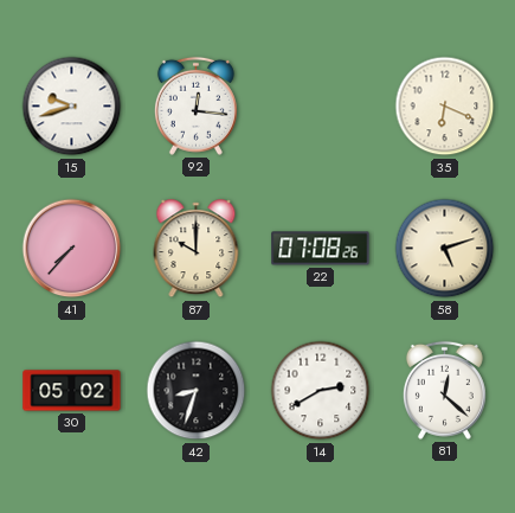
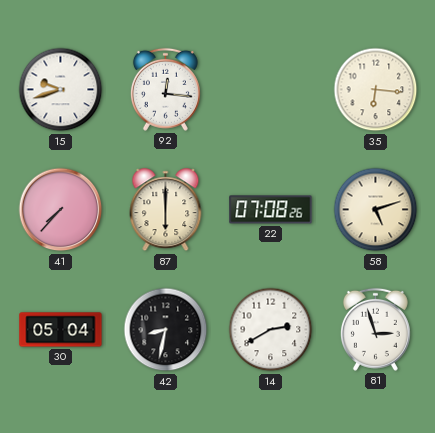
35: 6:19 -> 6:16 (376, 90)
87: 10:00 -> 6:00 (166, 210)
30: 05:02 -> 05:04 (61, 330)
42: 8:33 -> 8:32 (166, 330)
81: 12:22 -> 2:57 (375, 329)
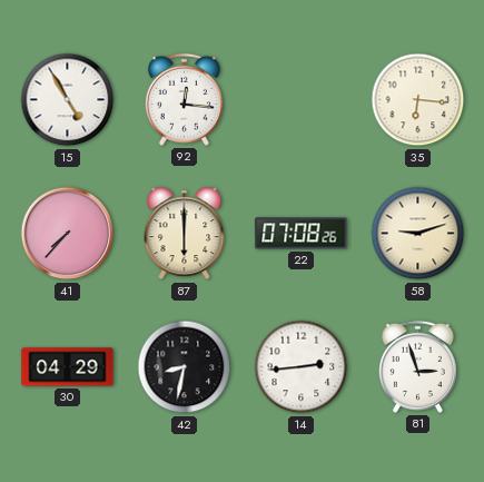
15: 9:42 -> 4:55 (68, 100)
58: 5:12 -> 9:12 (418, 234)
30: 05:04 -> 04:29 (68, 367)
14: 2:40 -> 2:44 (302, 367)
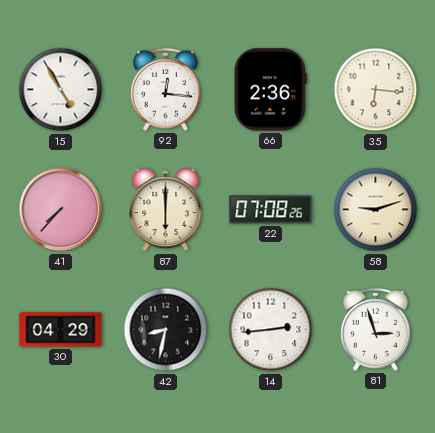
66: none -> 2:36 (270, 90)
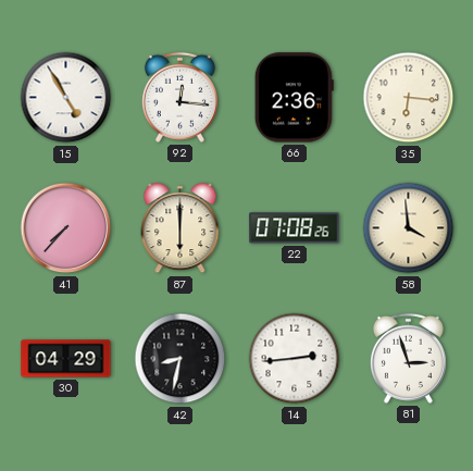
58: 9:12 -> 3:59 (409, 228)
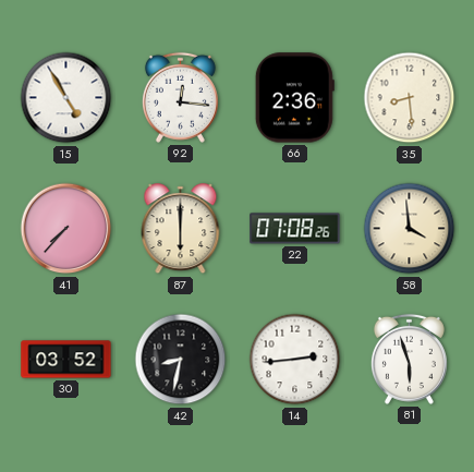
35: 6:16 -> 8:29 (410, 98)
30: 04:29 -> 03:52 (66, 360)
81: 2:57 -> 5:57 (409, 359)
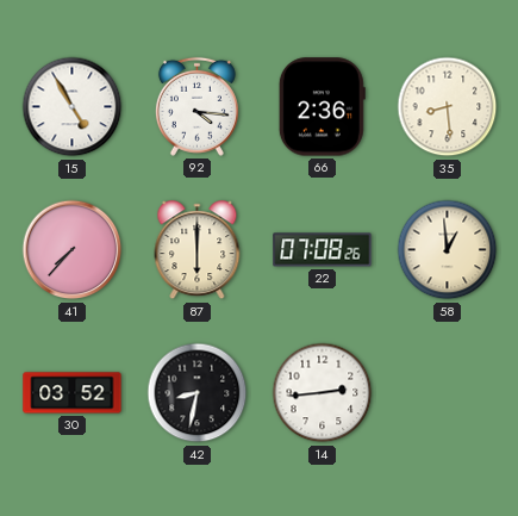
92: 12:16 -> 4:16 (196, 106)
58: 3:59 -> 12:59 (448, 250)
81: 5:57 -> none (409, 359)
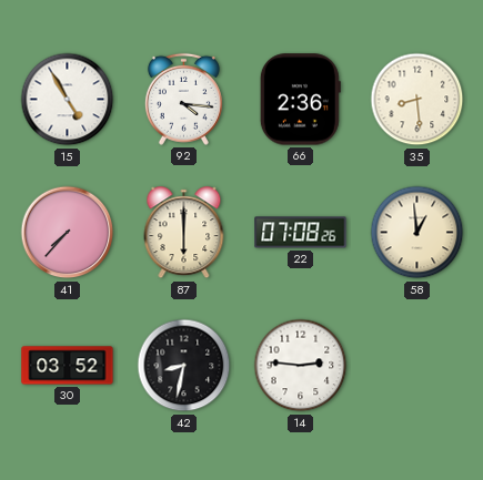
14: 2:44 -> 2:46 (301, 366)
